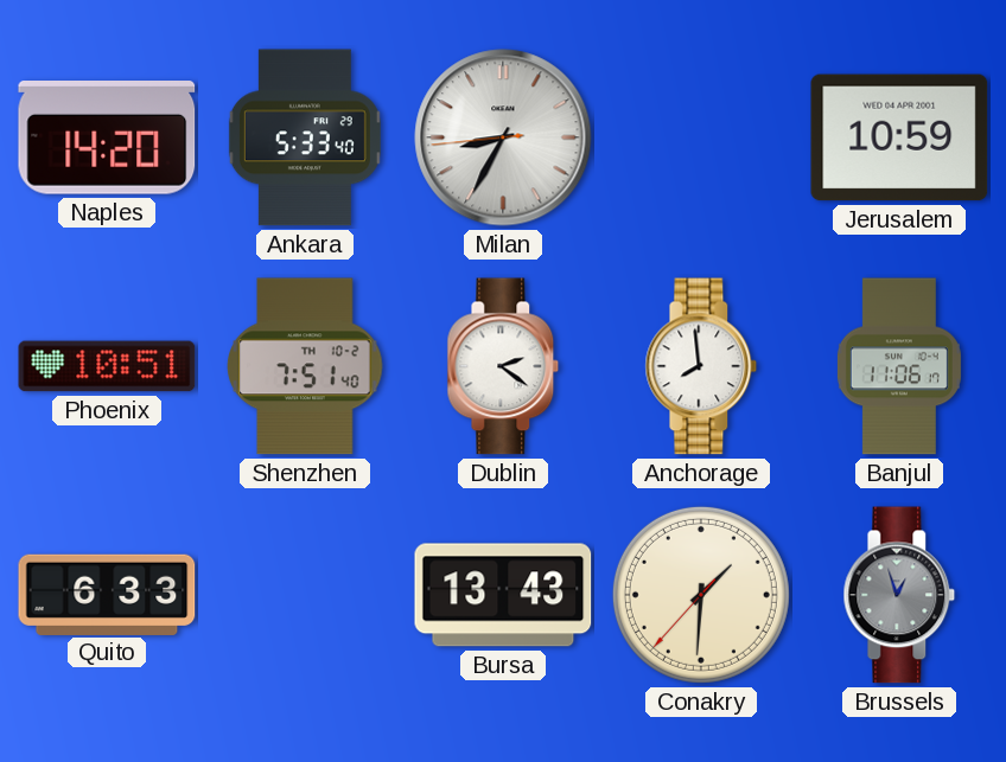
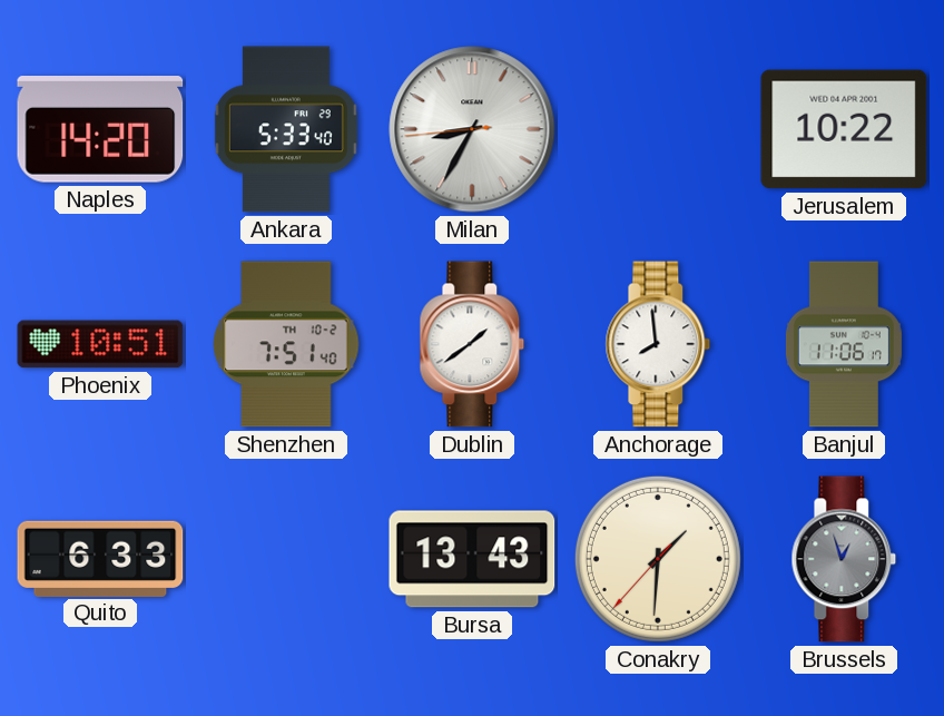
Jerusalem: 10:59 -> 10:22 (844, 129)
Dublin: 2:21 -> 1:39 (472, 344)
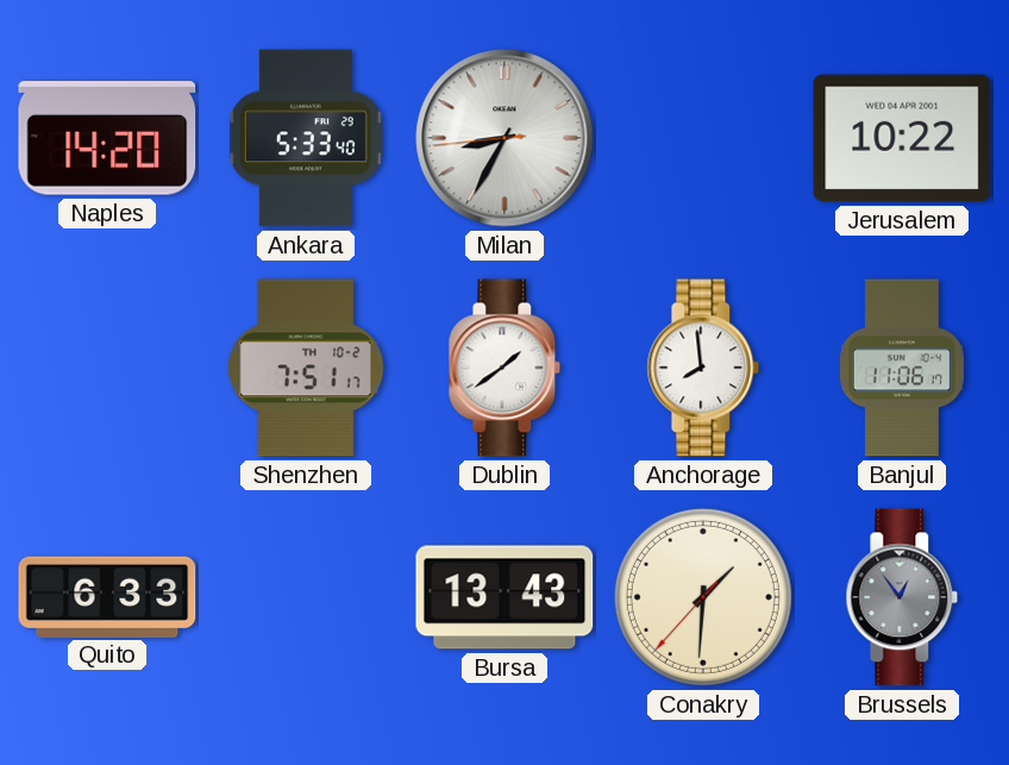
Phoenix: 10:51 -> none (100, 344)
Shenzhen: 7:51:40 -> 7:51:17 (306, 368)
Brussels: 12:57 -> 12:54 (902, 597)
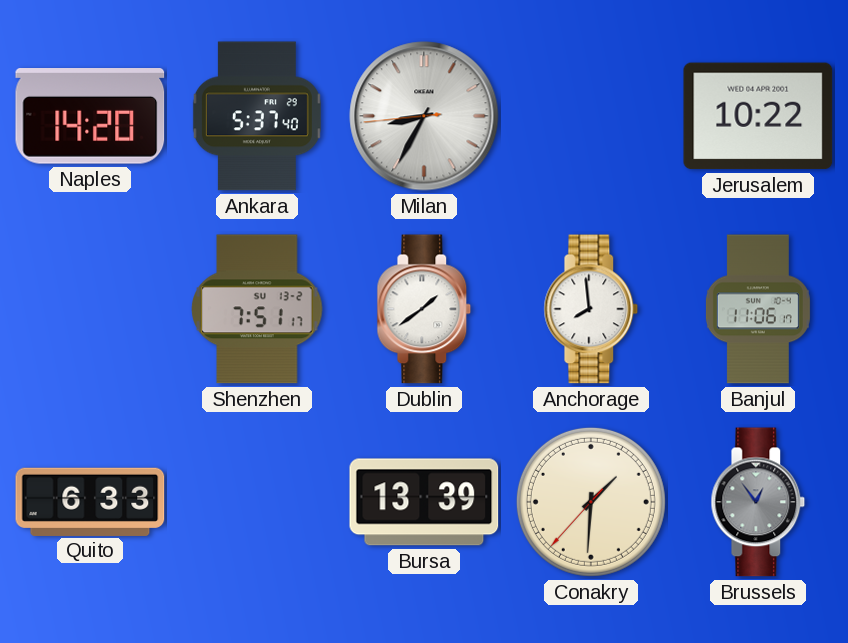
Ankara: 5:33 -> 5:37 (257, 116)
Shenzhen date: TH 10-2 -> SU 13-2 (257, 309)
Bursa: 13:43 -> 13:39 (424, 502)
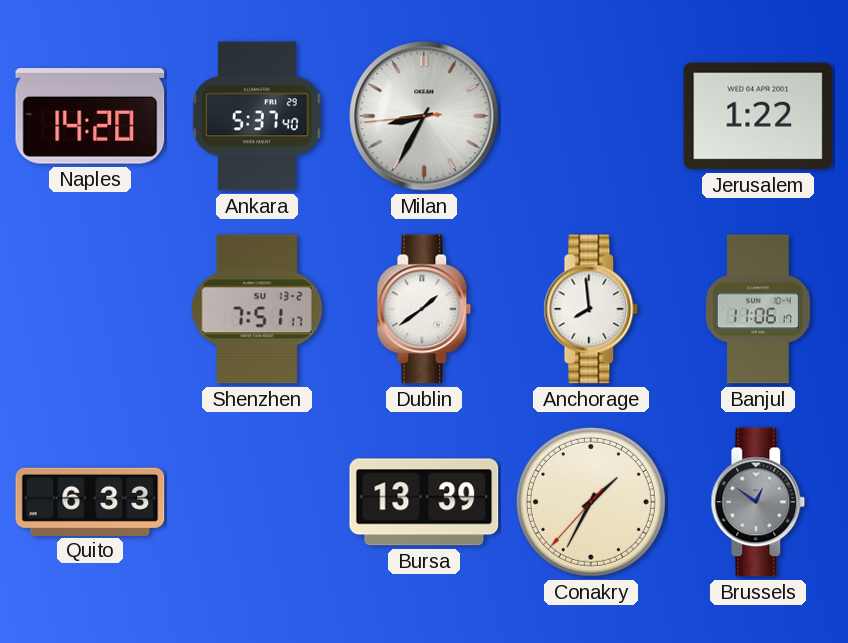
Jerusalem: 10:22 -> 1:22 (758, 116)
Conakry: 1:30 -> 1:34 (591, 502)
Brussels: 12:54 -> 12:51 (758, 502)
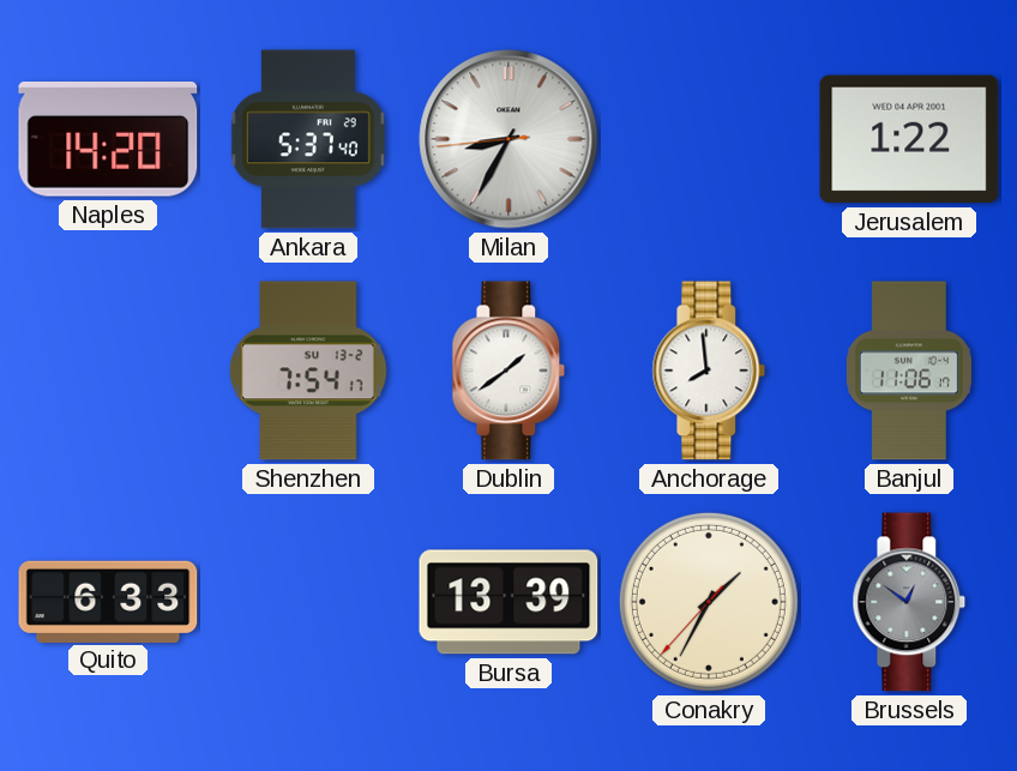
Shenzhen: 7:51 -> 7:54 (308, 371)
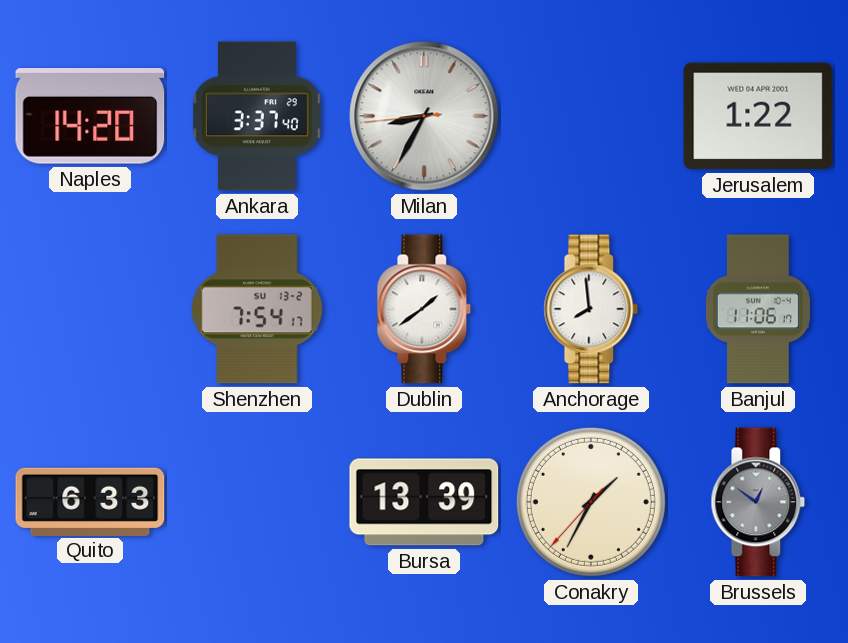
Ankara: 5:37 -> 3:37 (257, 116)
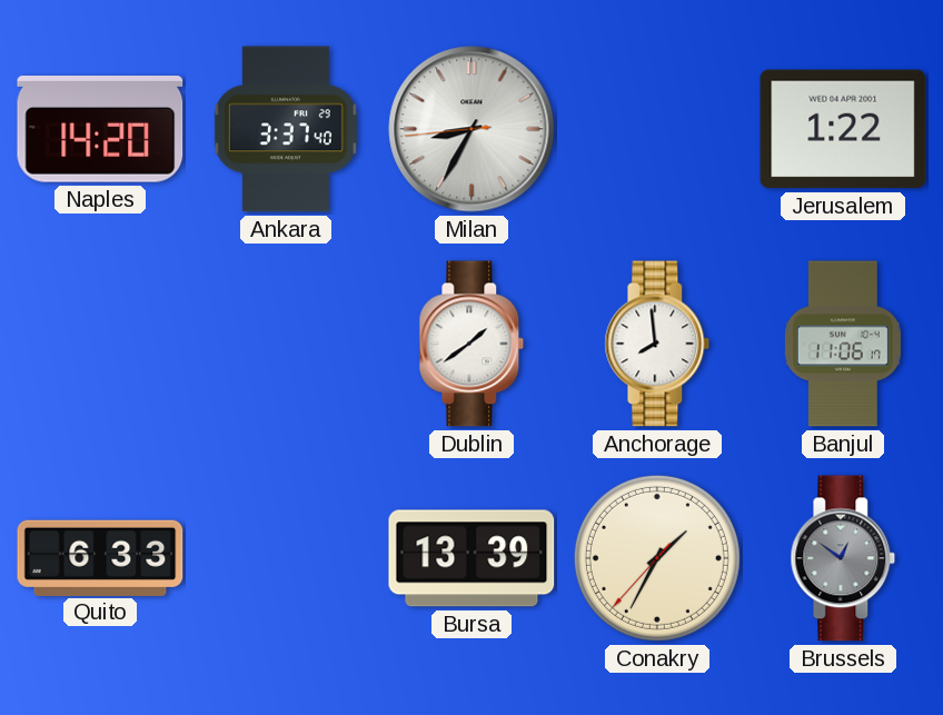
Shenzhen: 7:54 -> none (257, 309)
